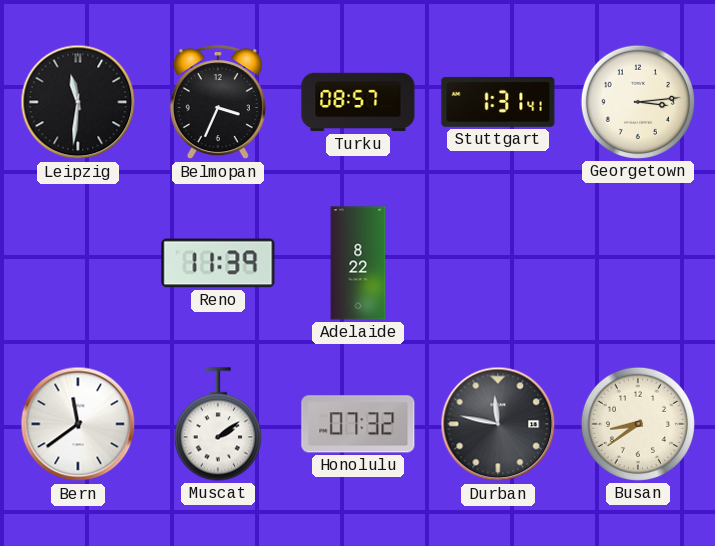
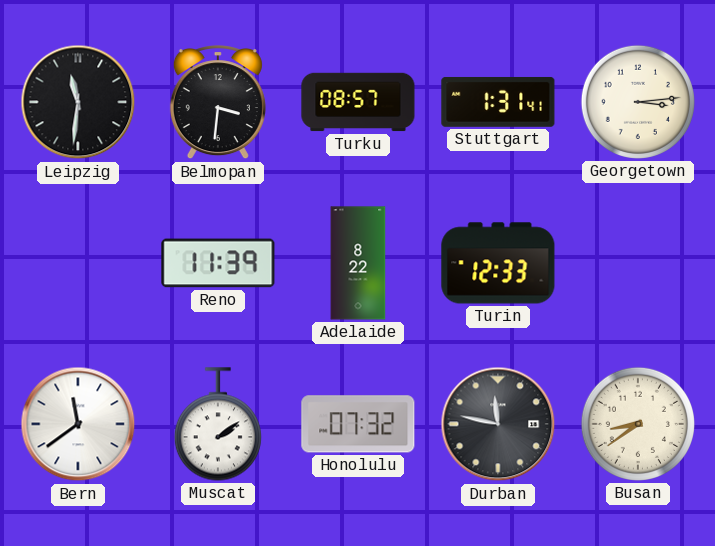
Belmopan: 3:34 -> 3:31 (218, 103)
Turin: none -> 12:33 (498, 263)
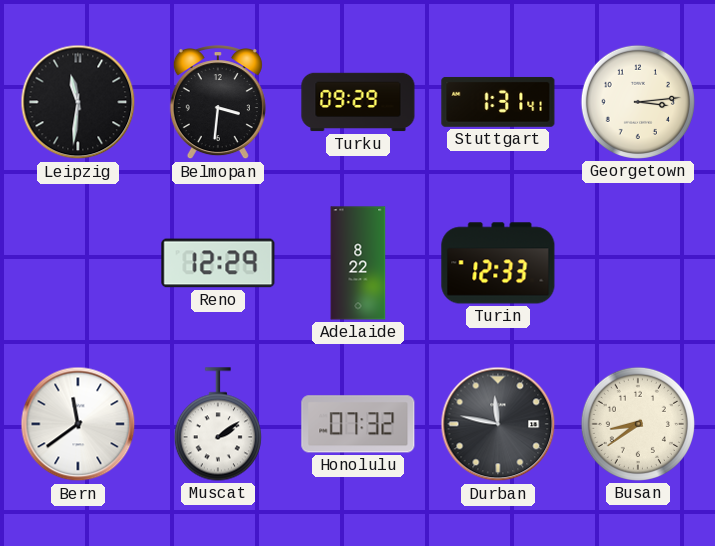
Turku: 08:57 -> 09:29 (358, 102)
Reno: 11:39 -> 12:29 (218, 263)
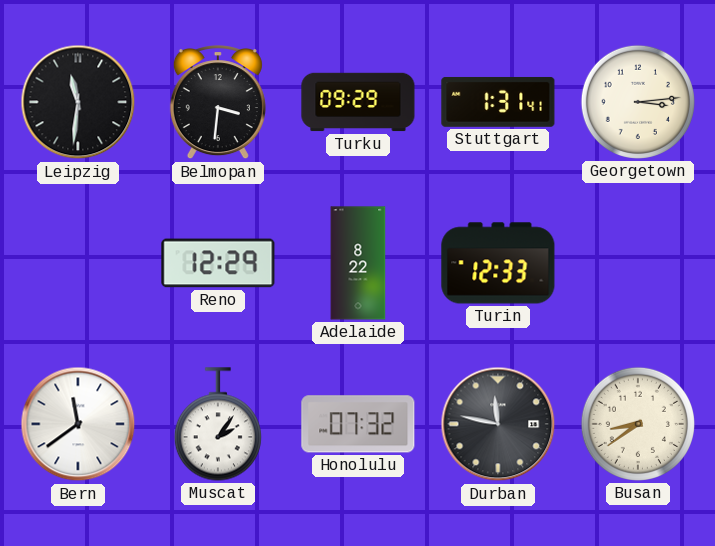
Muscat: 2:09 -> 2:06 (218, 424)
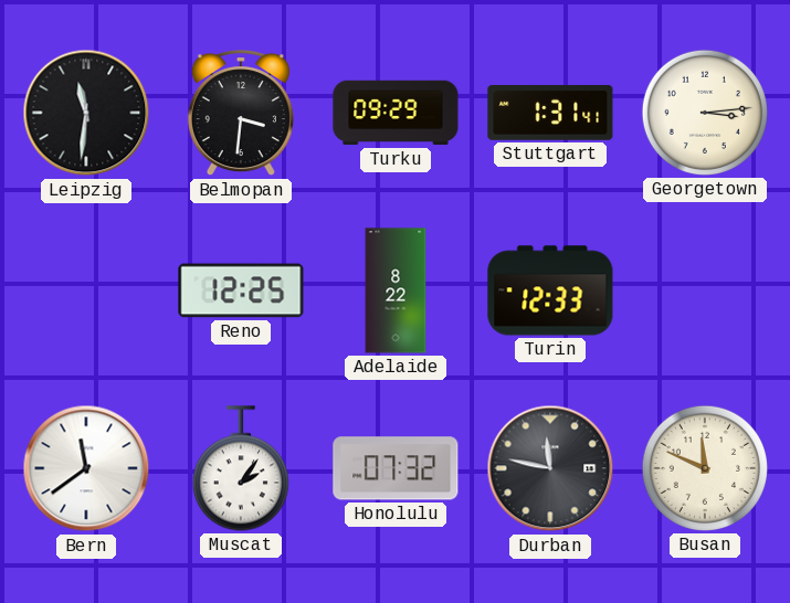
Reno: 12:29 -> 12:25 (241, 290)
Busan: 8:39 -> 11:49 (705, 468)
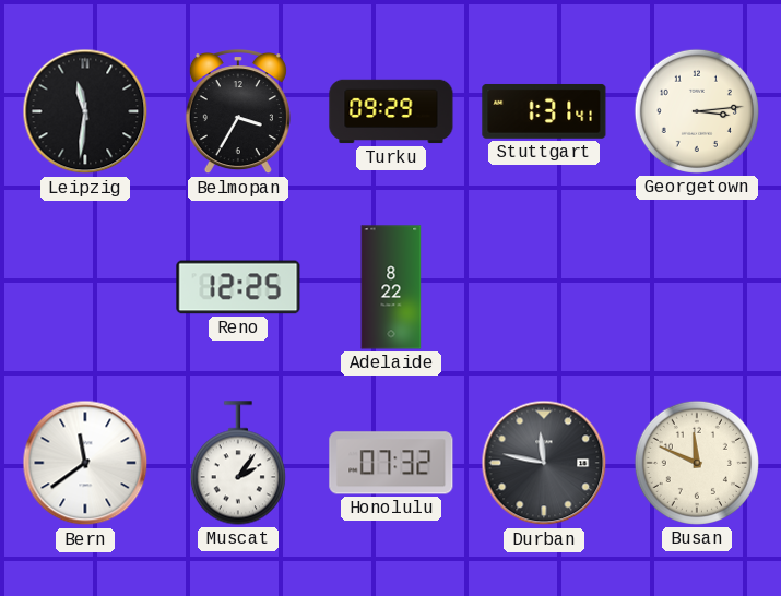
Belmopan: 3:31 -> 3:35 (238, 112)
Turin: 12:33 -> none (550, 290)
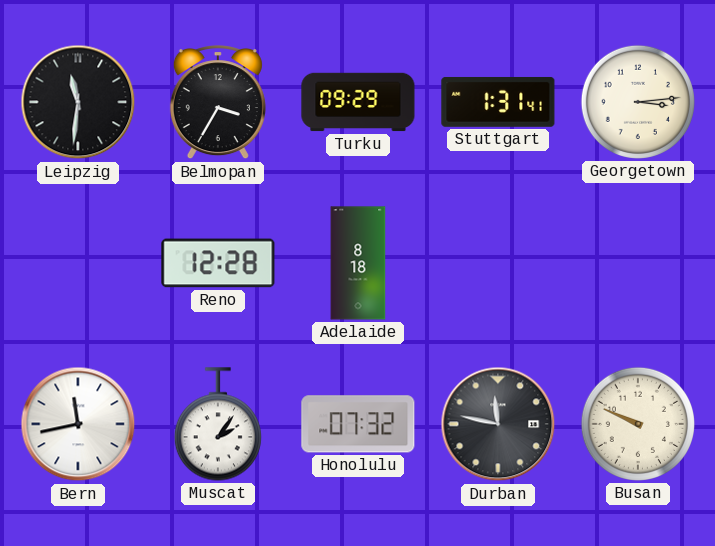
Reno: 12:25 -> 12:28 (218, 263)
Adelaide: 8:22 -> 8:18 (358, 263)
Bern: 11:39 -> 11:43 (78, 424)
Busan: 11:49 -> 9:49 (638, 424)
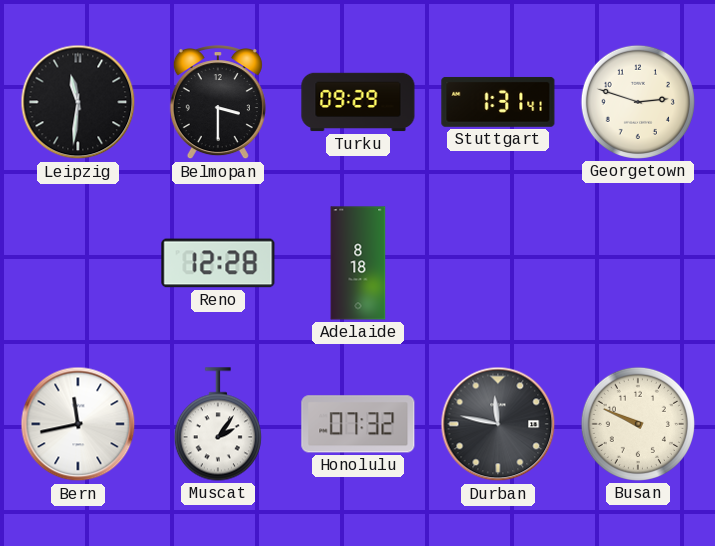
Belmopan: 3:35 -> 3:30 (218, 103)
Georgetown: 3:14 -> 2:48 (638, 102)
